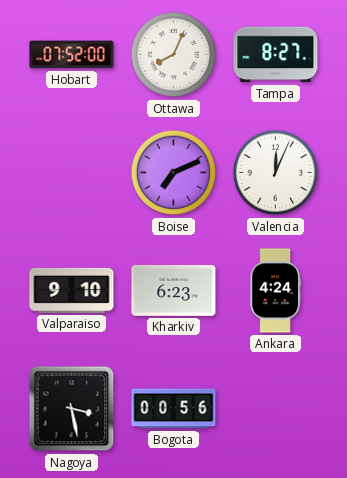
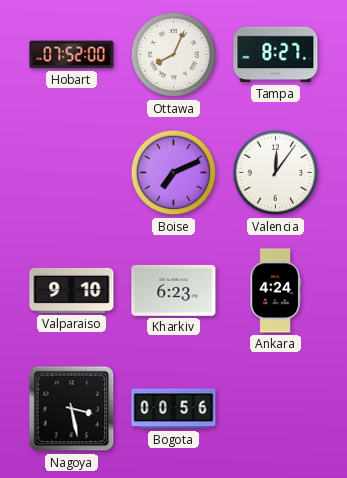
Valencia: 12:04 -> 12:06 (276, 173)
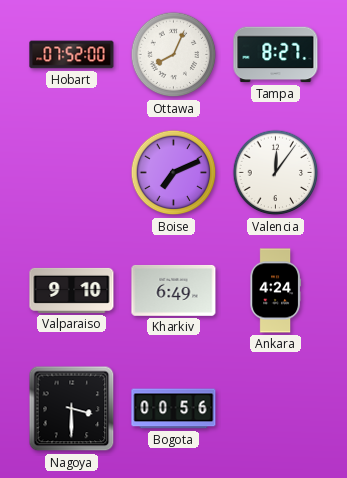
Kharkiv: 6:23 -> 6:49 (174, 290)
Nagoya: 3:28 -> 3:30 (72, 409)
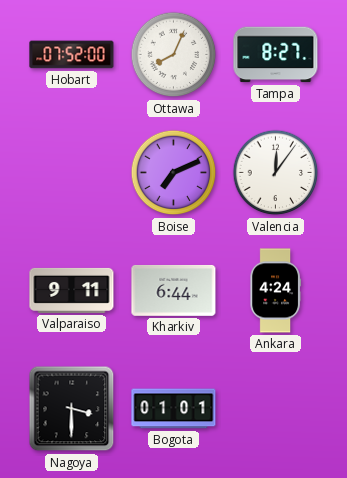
Valparaiso: 9:10 -> 9:11 (72, 290)
Kharkiv: 6:49 -> 6:44 (174, 290)
Bogota: 00:56 -> 01:01 (174, 409)
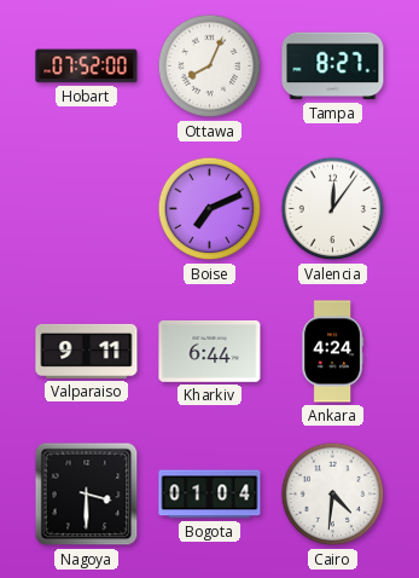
Bogota: 01:01 -> 01:04 (210, 495)
Cairo: none -> 4:31 (333, 495)
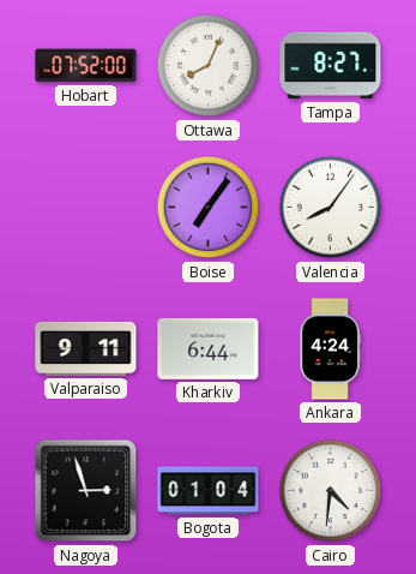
Boise: 7:11 -> 7:06 (209, 208)
Valencia: 12:06 -> 8:06 (331, 208)
Nagoya: 3:30 -> 2:57 (86, 491)
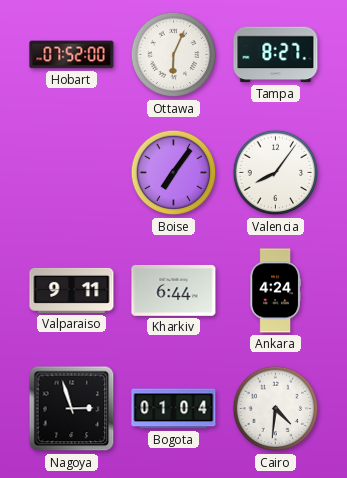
Ottawa: 8:04 -> 6:04 (174, 55)
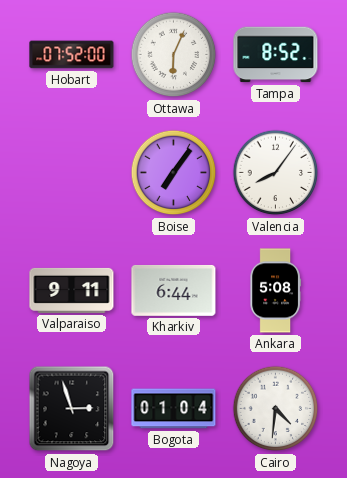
Tampa: 8:27 -> 8:52 (276, 55)
Ankara: 4:24 -> 5:08 (275, 291)
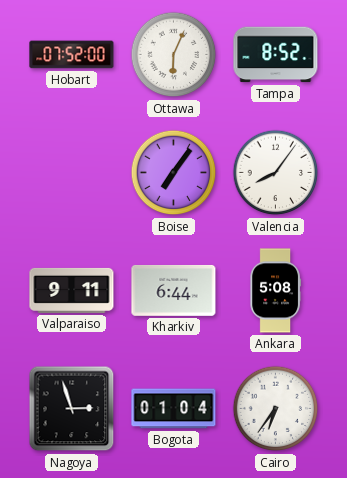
Cairo: 4:31 -> 6:36 (276, 409)
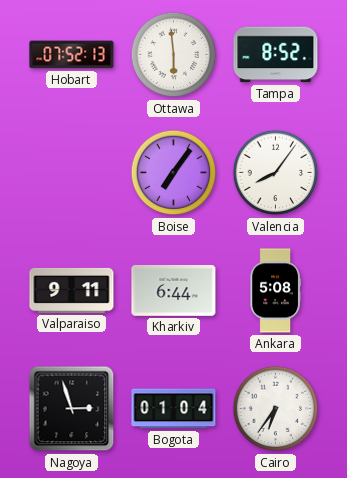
Hobart: 07:52:00 -> 07:52:13 (72, 55)
Ottawa: 6:04 -> 5:59 (174, 55)
